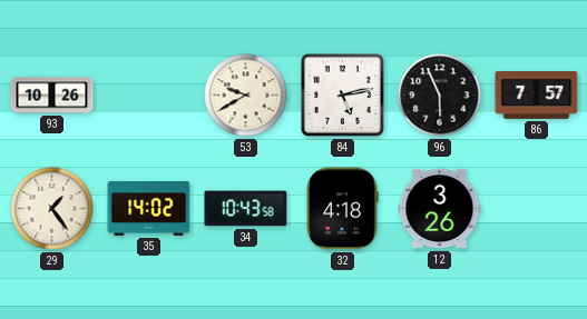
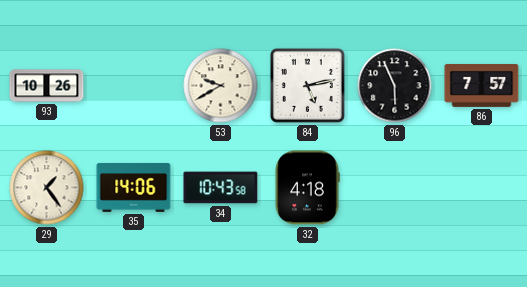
35: 14:02 -> 14:06 (134, 188)
12: 3:26 -> none (440, 209)
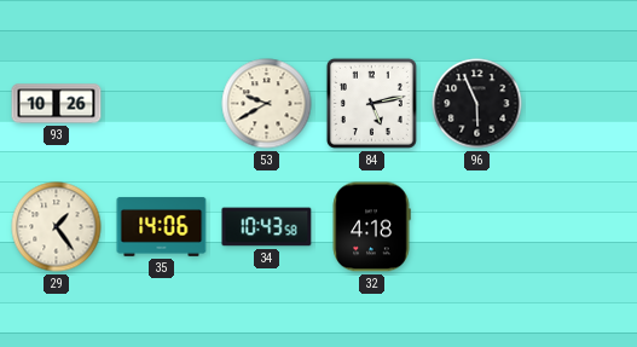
86: 7:57 -> none (482, 85)
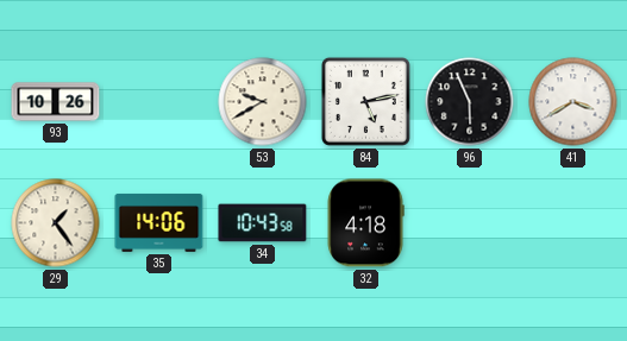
41: none -> 3:40 (573, 102)
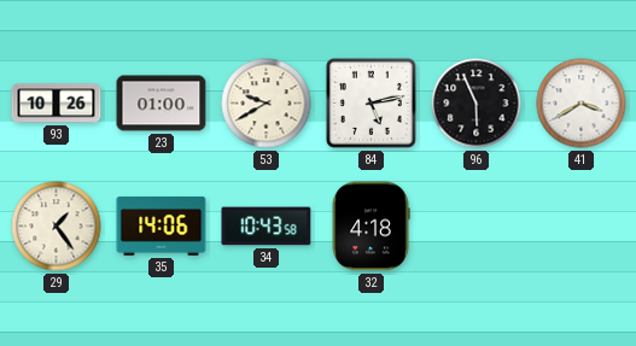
23: none -> 01:00 (162, 104)
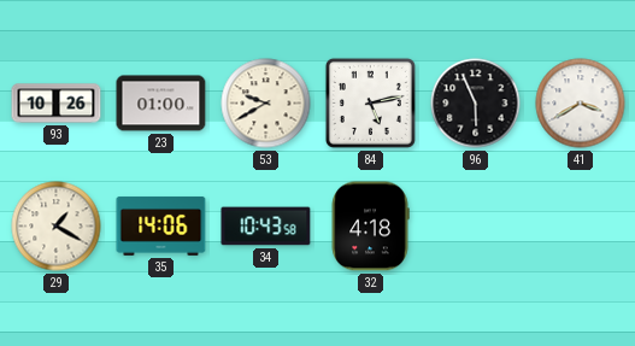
29: 1:24 -> 1:20 (57, 227)
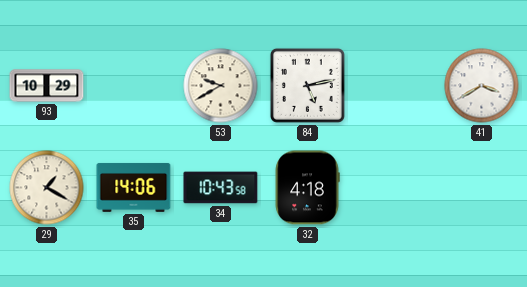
93: 10:26 -> 10:29 (47, 86)
23: 01:00 -> none (161, 104)
96: 5:56 -> none (476, 104)
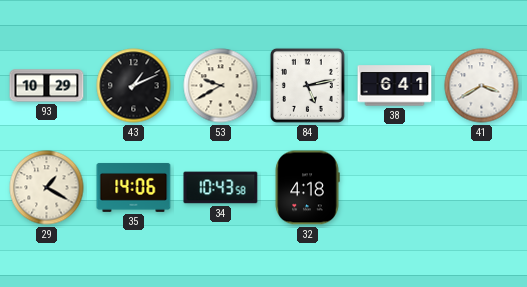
43: none -> 1:11 (134, 86)
38: none -> 6:41 (395, 86)
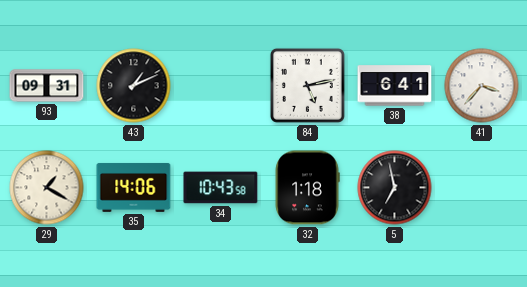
93: 10:29 -> 09:31 (47, 86)
53: 9:40 -> none (221, 86)
41: 3:40 -> 3:37 (482, 86)
32: 4:18 -> 1:18 (307, 188)
5: none -> 6:58 (395, 188)
